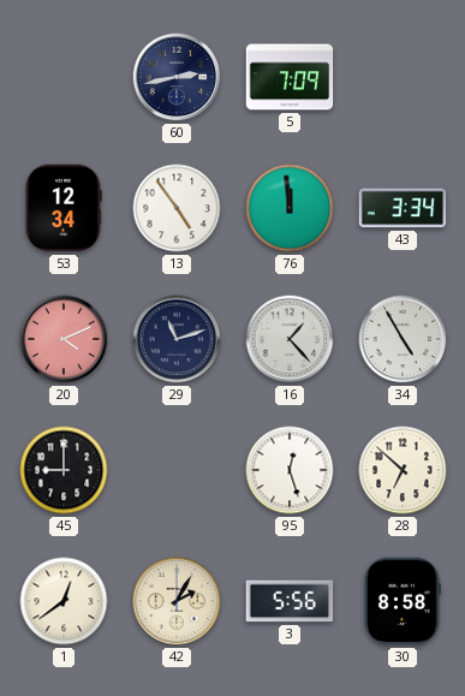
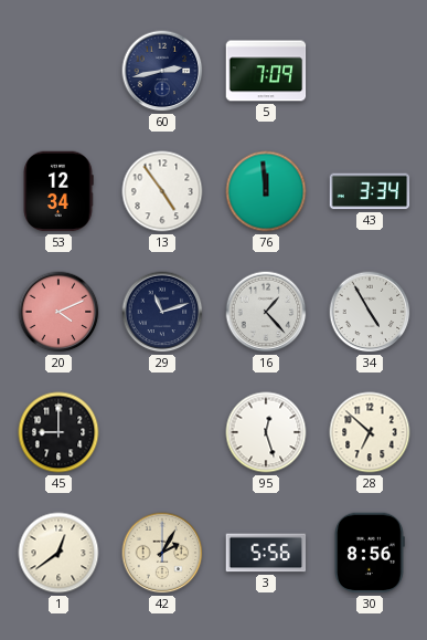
30: 8:58 -> 8:56 (370, 553)
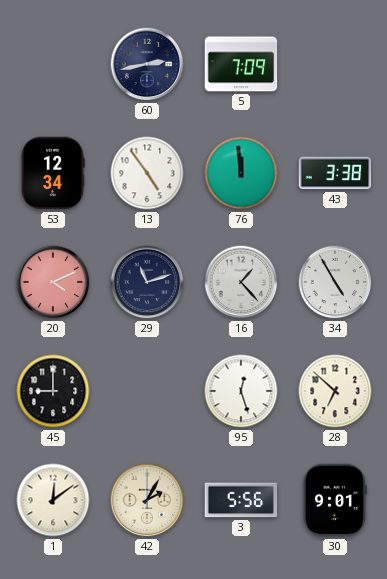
43: 3:34 -> 3:38 (335, 173)
1: 12:39 -> 12:09 (53, 500)
30: 8:56 -> 9:01 (335, 500)
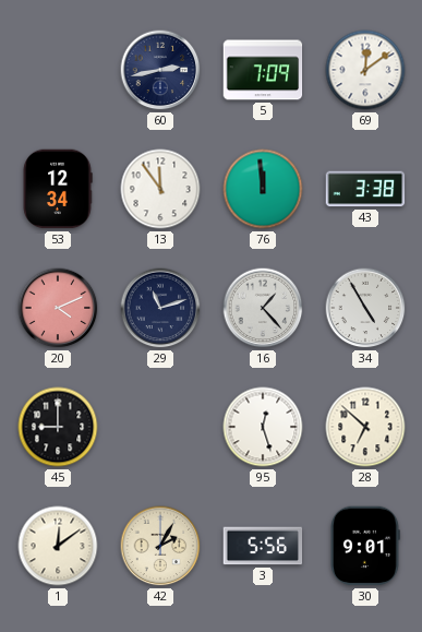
69: none -> 12:09 (365, 70)
13: 4:54 -> 11:54 (160, 189)
